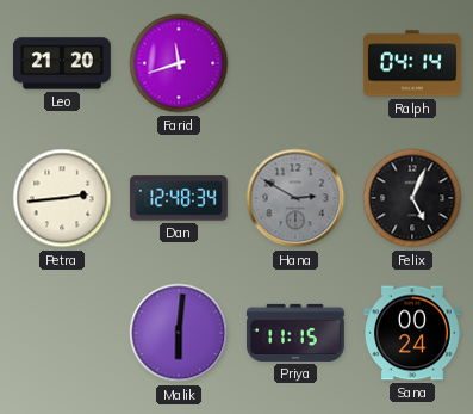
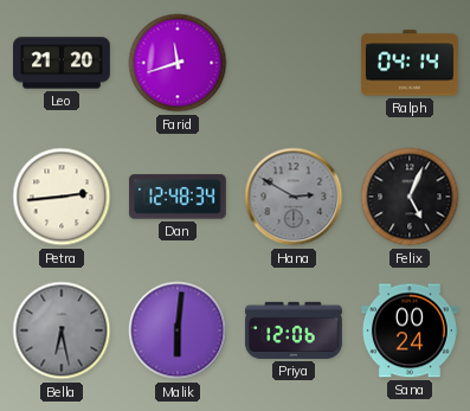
Bella: none -> 6:28 (62, 330)
Priya: 11:15 -> 12:06 (295, 330)
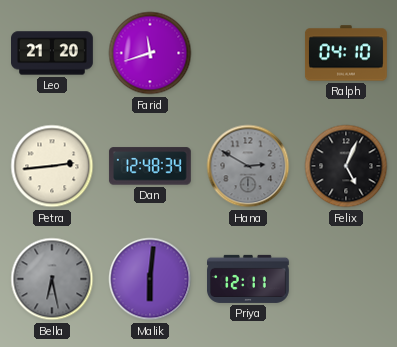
Ralph: 04:14 -> 04:10 (346, 53)
Priya: 12:06 -> 12:11 (249, 279)
Sana: 00:24 -> none (410, 330)
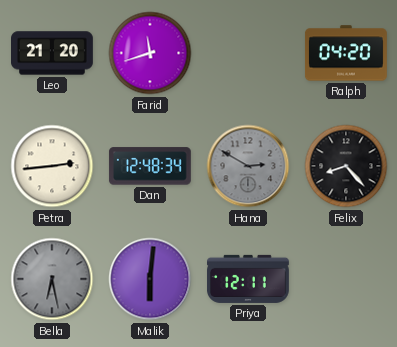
Ralph: 04:10 -> 04:20 (346, 53)
Felix: 5:04 -> 8:23 (346, 166)
